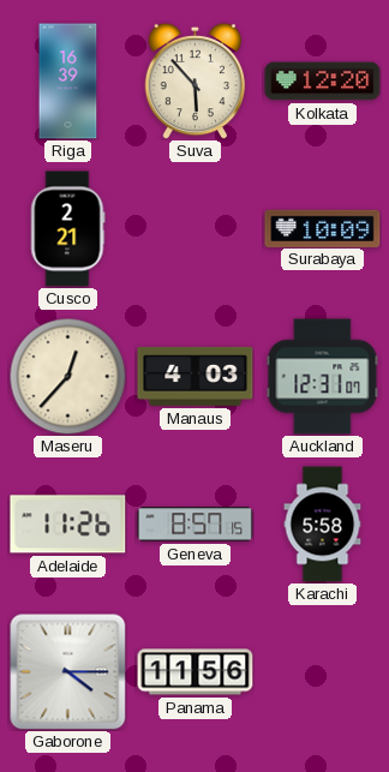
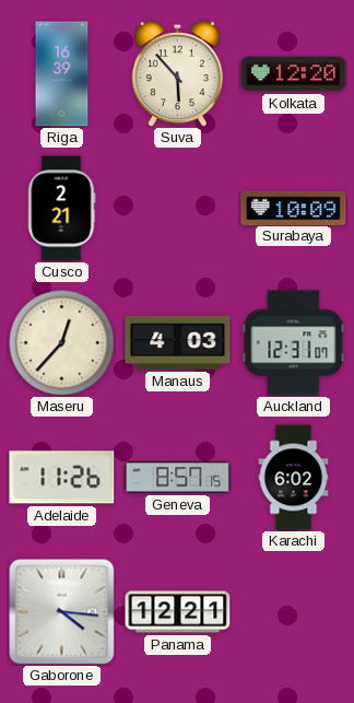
Karachi: 5:58 -> 6:02 (294, 478)
Gaborone: 4:15 -> 4:16 (62, 612)
Panama: 11:56 -> 12:21 (178, 612)
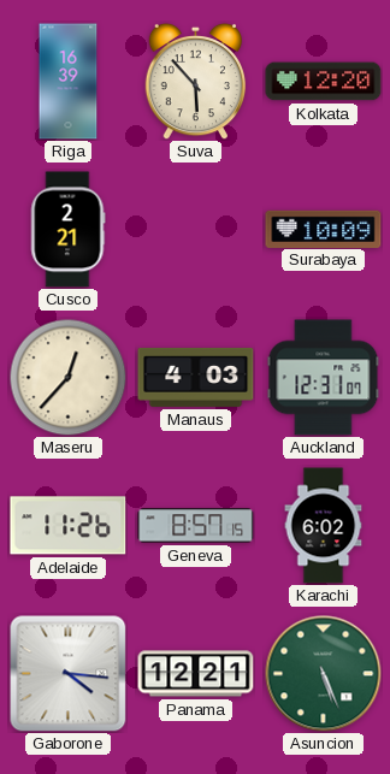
Asuncion: none -> 5:26 (324, 674)
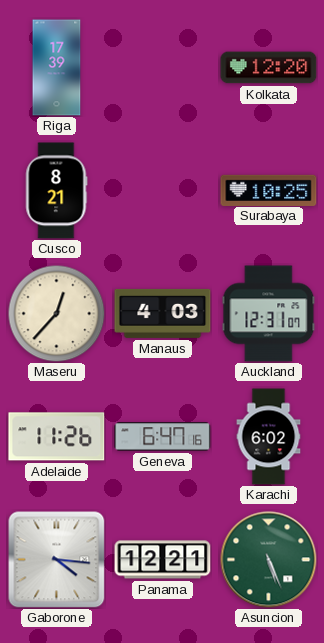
Riga: 16:39 -> 17:39 (57, 68)
Suva: 5:53 -> none (196, 81)
Cusco: 2:21 -> 8:21 (56, 191)
Surabaya: 10:09 -> 10:25 (269, 190)
Geneva: 8:57 -> 6:47 (163, 437)
